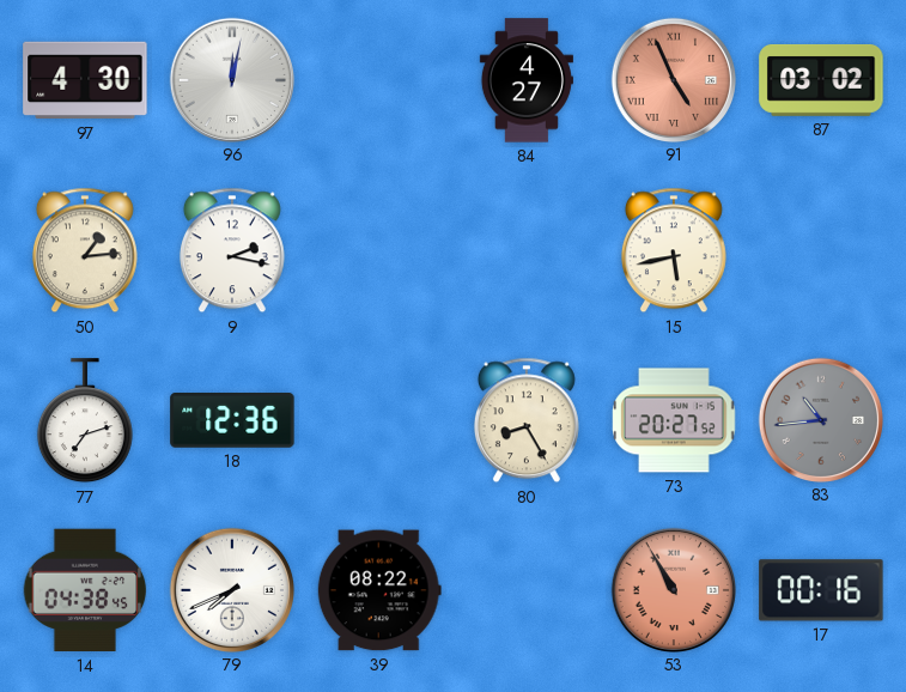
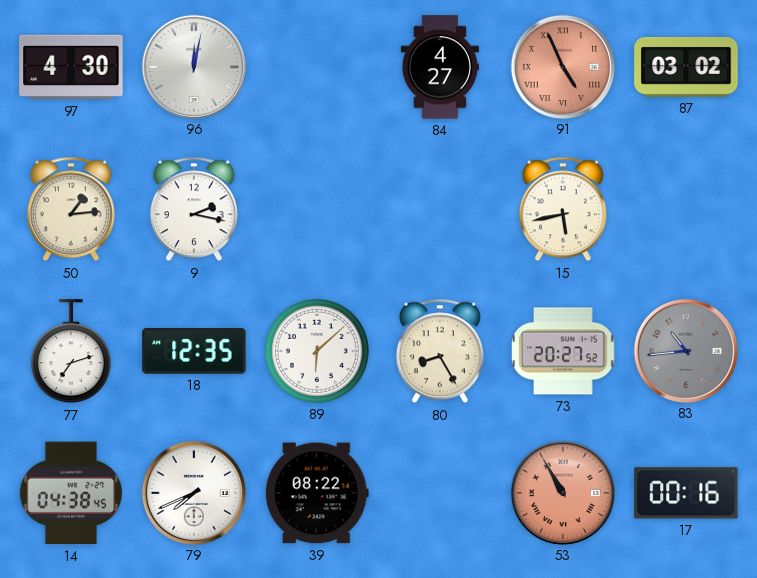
18: 12:36 -> 12:35 (194, 352)
89: none -> 6:08 (317, 351)
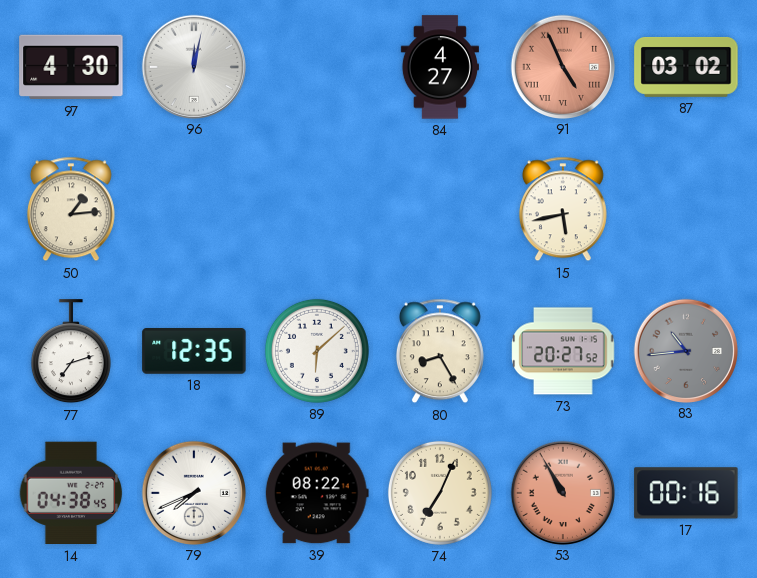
9: 2:17 -> none (194, 209)
74: none -> 7:04 (440, 493)
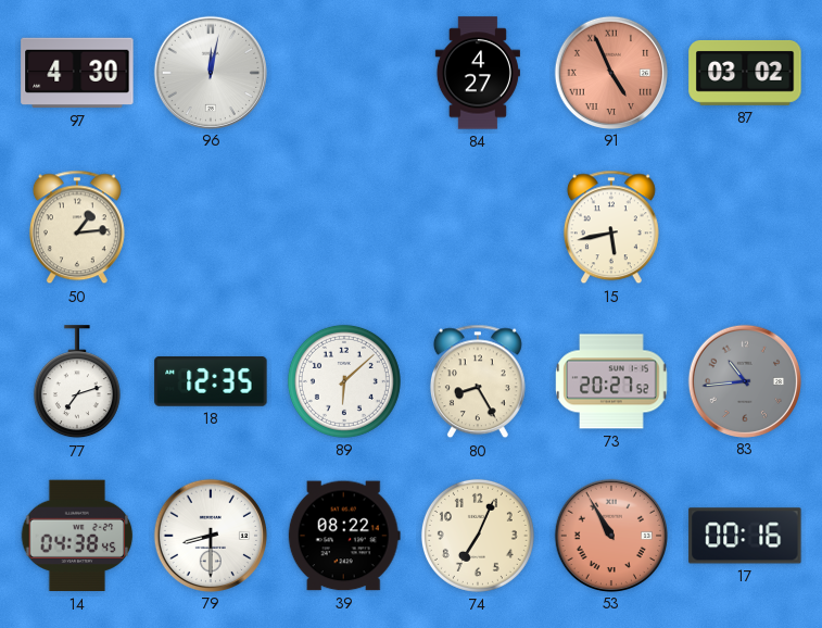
79: 7:41 -> 8:30 (210, 535)
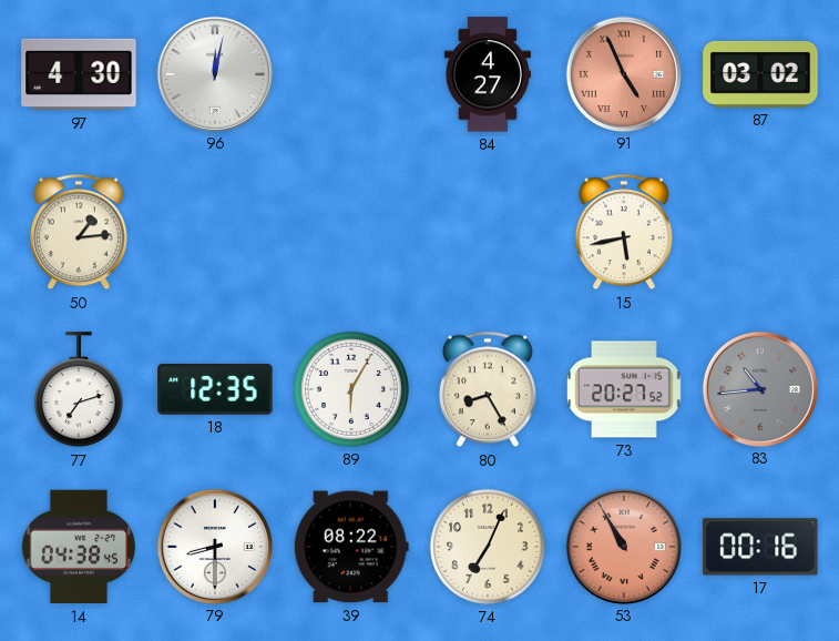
89: 6:08 -> 6:05 (351, 389)
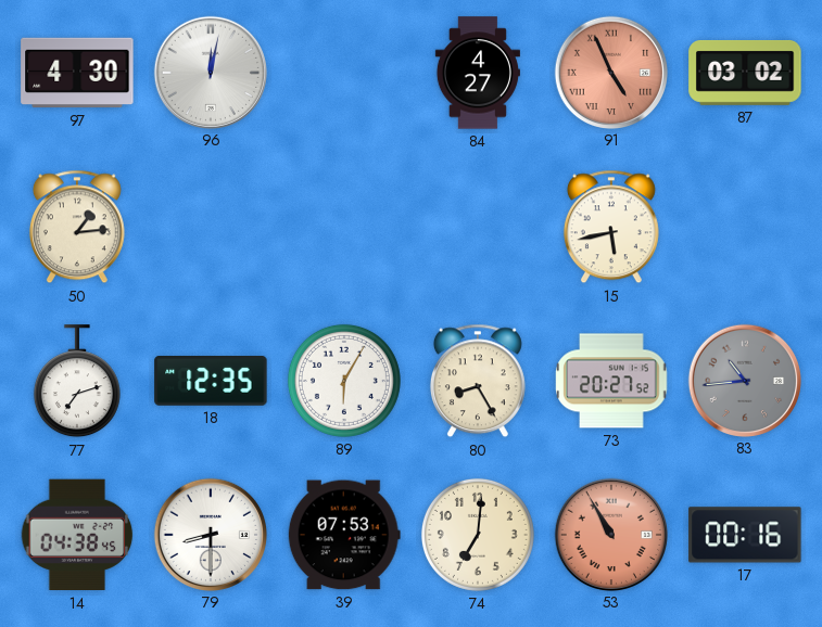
39: 08:22 -> 07:53 (344, 535)
74: 7:04 -> 7:01 (478, 535)
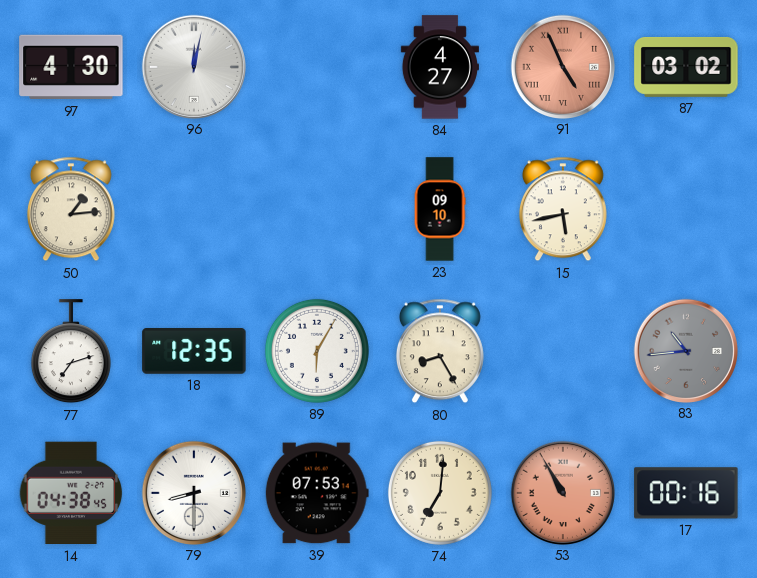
23: none -> 09:10 (440, 209)
73: 20:27 -> none (611, 381)
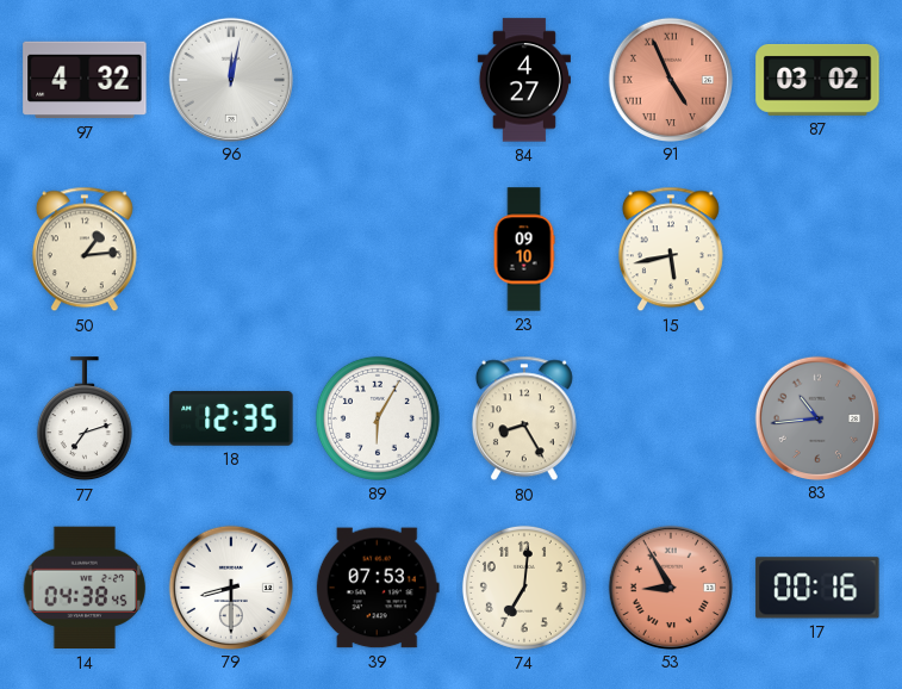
97: 4:30 -> 4:32 (85, 80)
53: 10:55 -> 8:55 (670, 586)
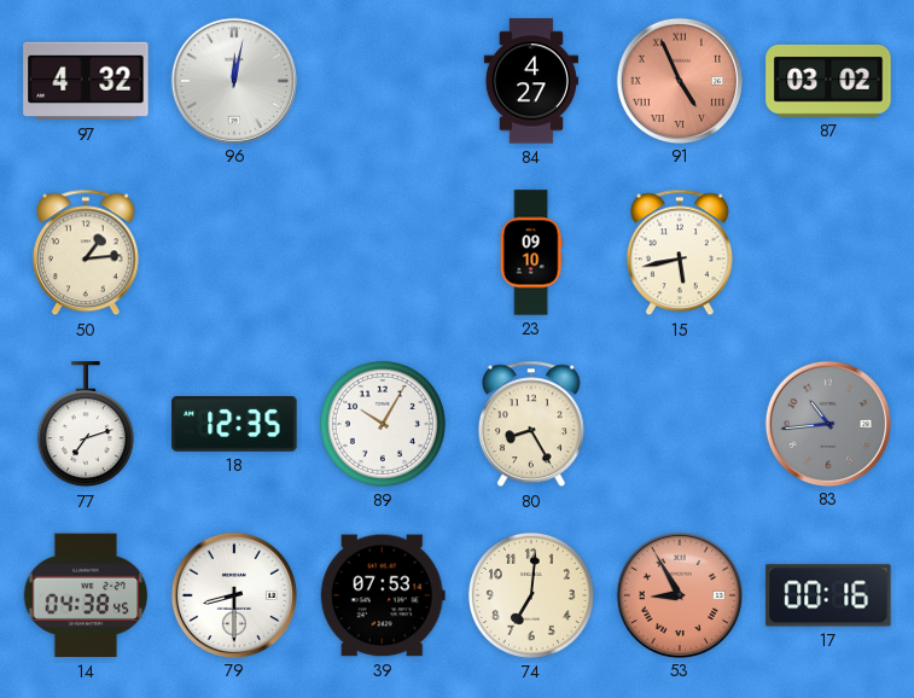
89: 6:05 -> 10:05 (383, 424)
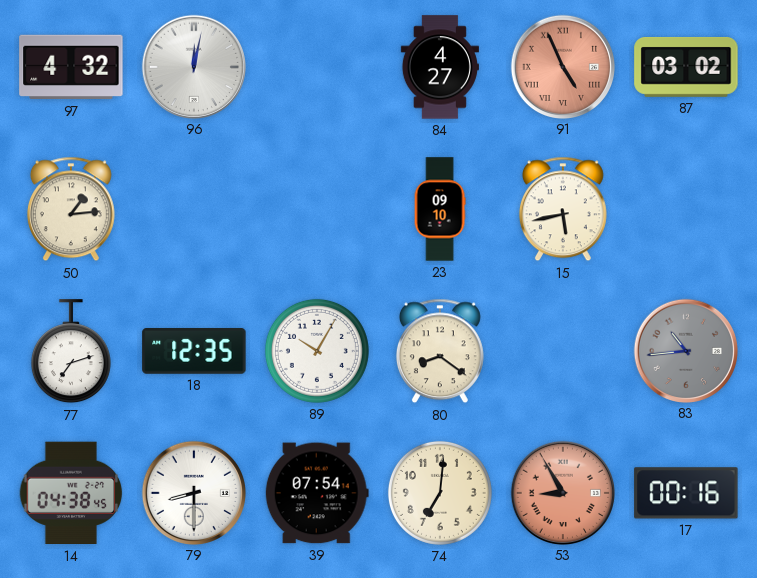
80: 8:25 -> 8:21 (440, 351)
39: 07:53 -> 07:54 (317, 493)
